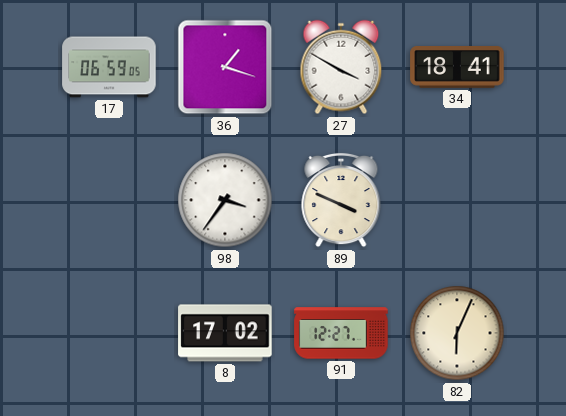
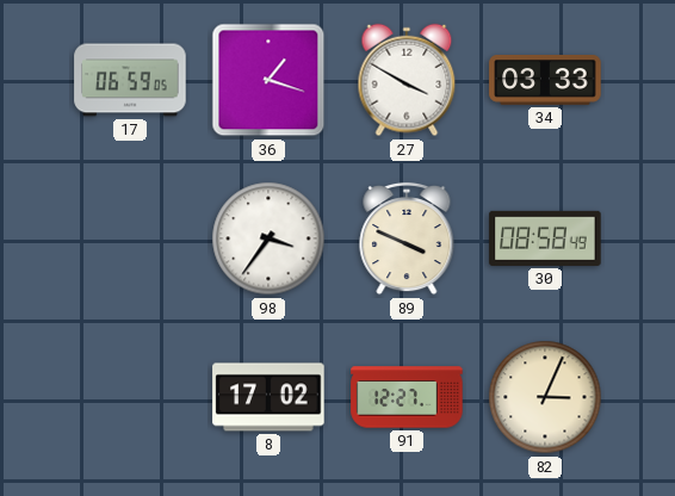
34: 18:41 -> 03:33 (545, 81)
30: none -> 08:58 (545, 238)
82: 6:04 -> 3:04 (545, 397)
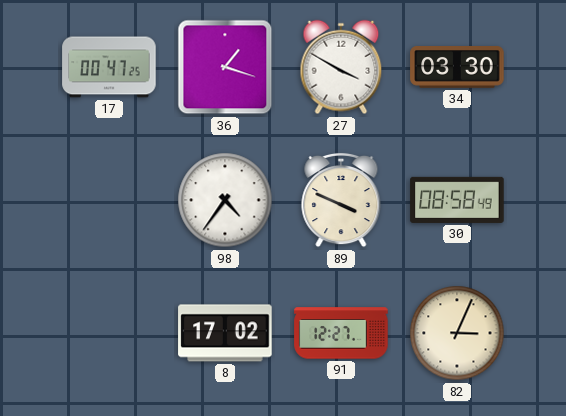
17: 06:59 -> 00:47 (109, 67)
34: 03:33 -> 03:30 (457, 68)
98: 3:36 -> 4:36 (225, 200)
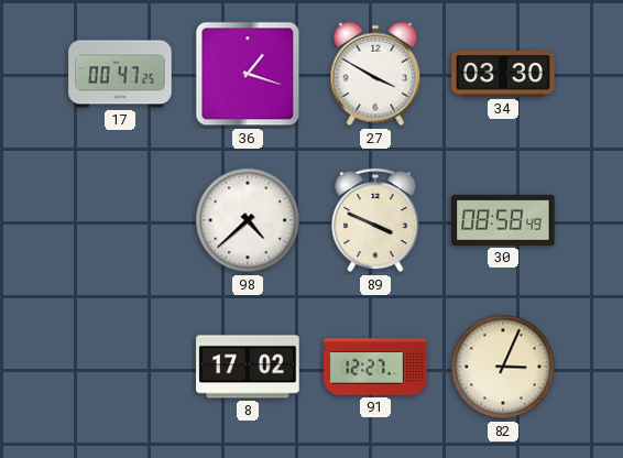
98: 4:36 -> 4:38 (248, 220)
